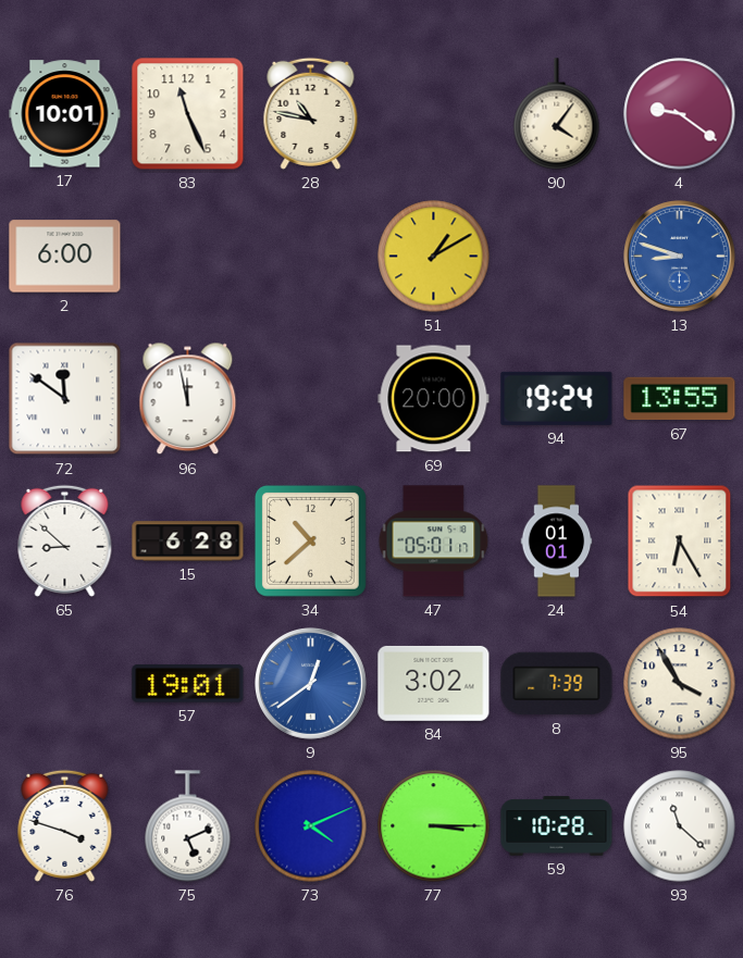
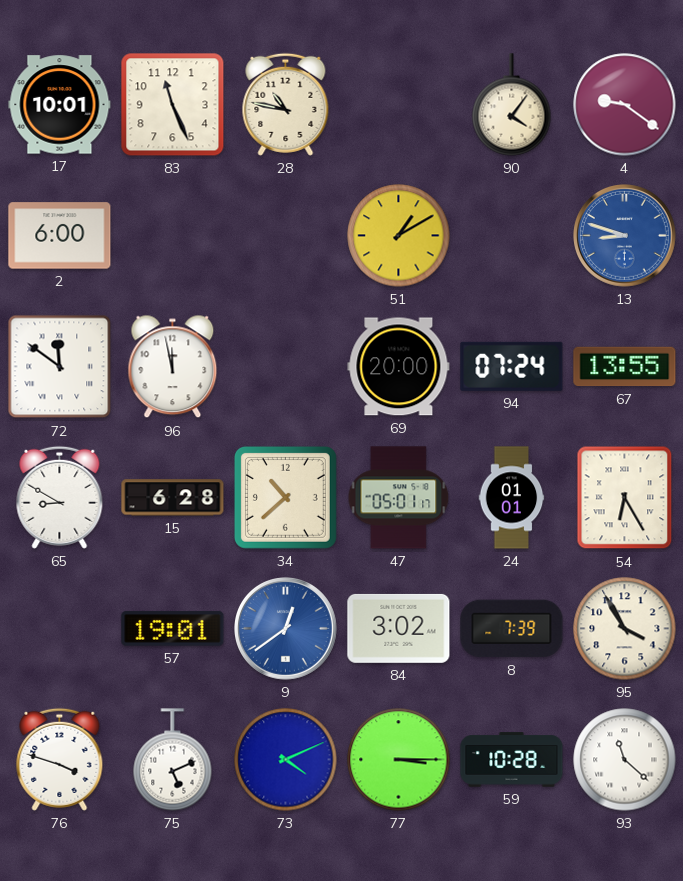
94: 19:24 -> 07:24 (512, 366)
65: 8:52 -> 8:50 (60, 497)
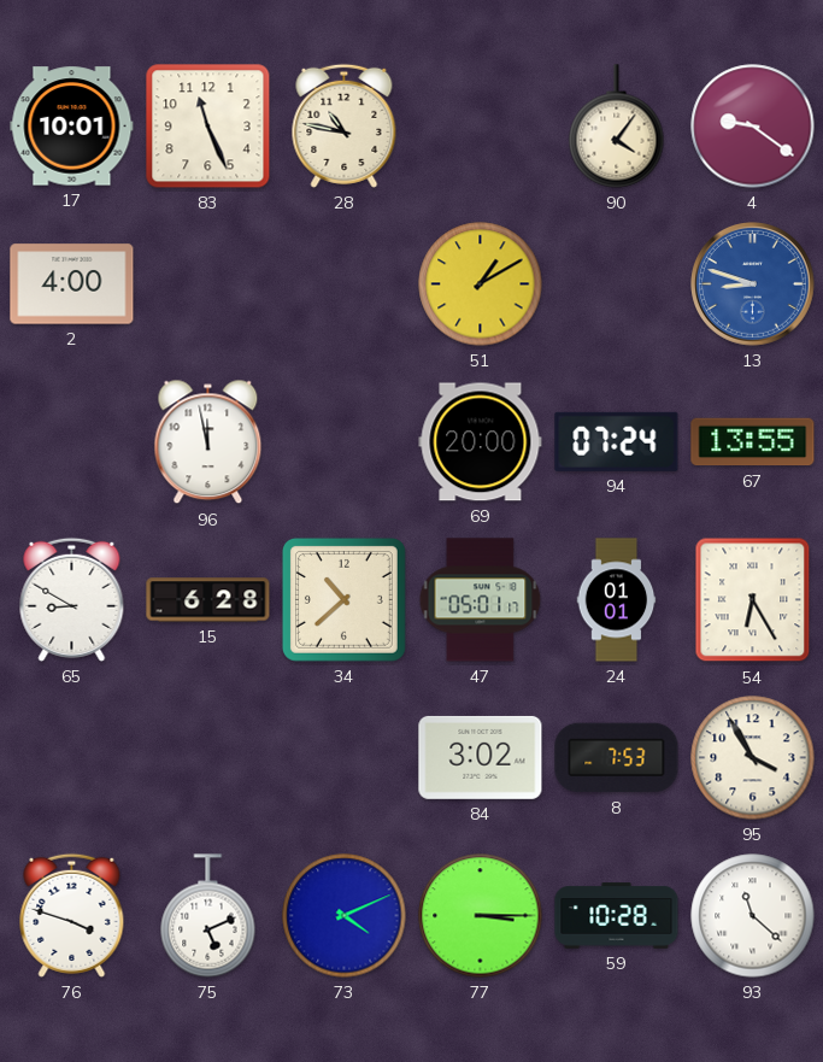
2: 6:00 -> 4:00 (72, 284)
72: 11:51 -> none (60, 367)
57: 19:01 -> none (173, 629)
9: 12:39 -> none (286, 629)
8: 7:39 -> 7:53 (617, 758)
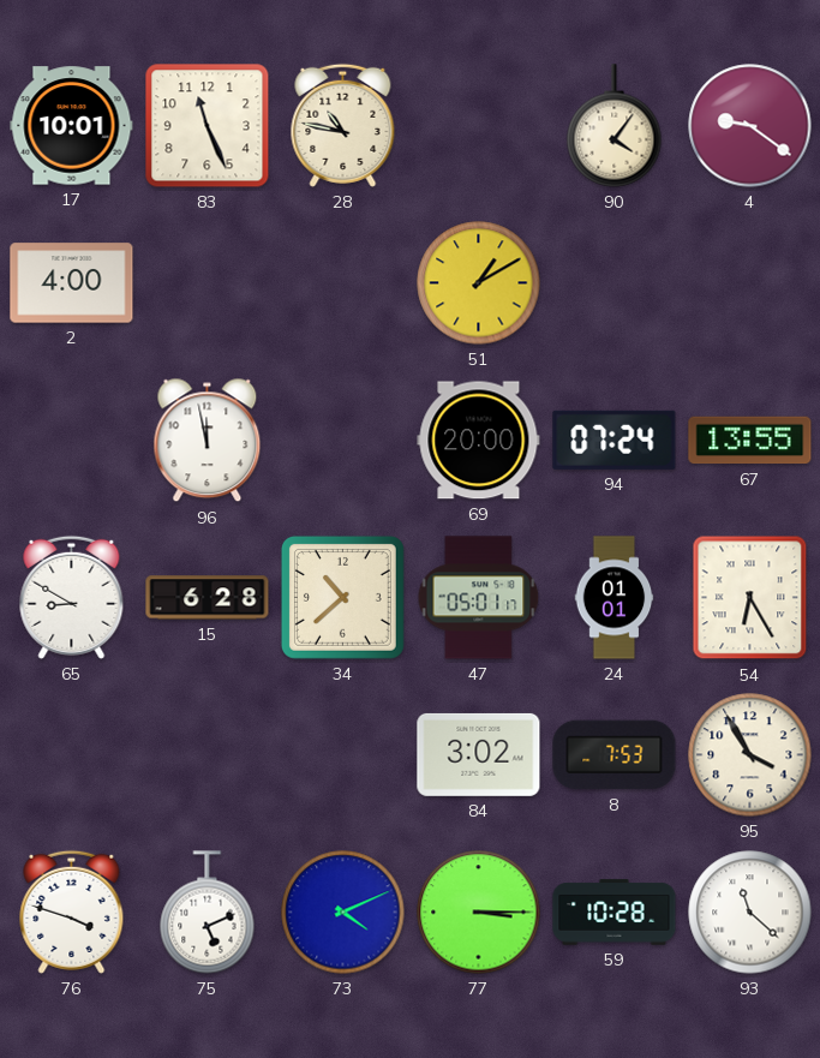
13: 8:48 -> none (753, 284)
